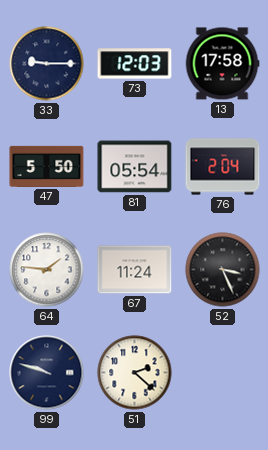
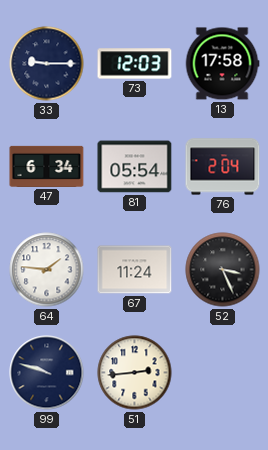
47: 5:50 -> 6:34 (47, 166)
51: 2:22 -> 2:44 (135, 373)
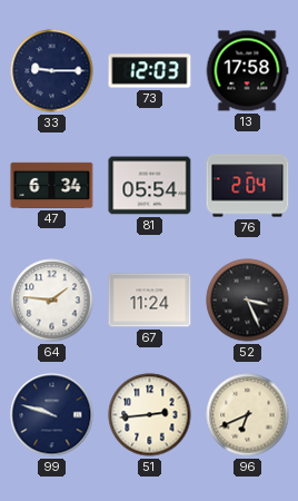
96: none -> 6:41 (248, 415)
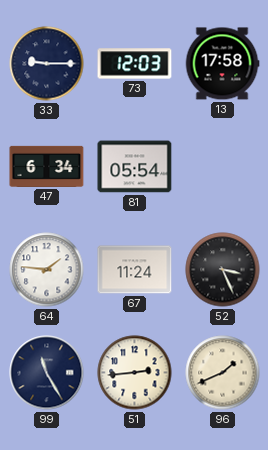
76: 2:04 -> none (248, 186)
99: 9:48 -> 11:25 (47, 373)
96: 6:41 -> 1:41 (223, 373)
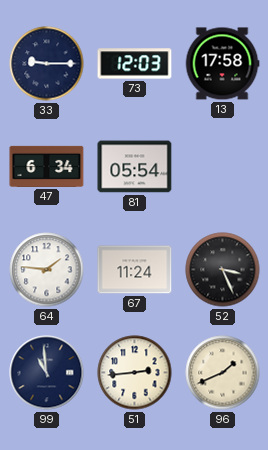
99: 11:25 -> 10:59 (47, 373)
